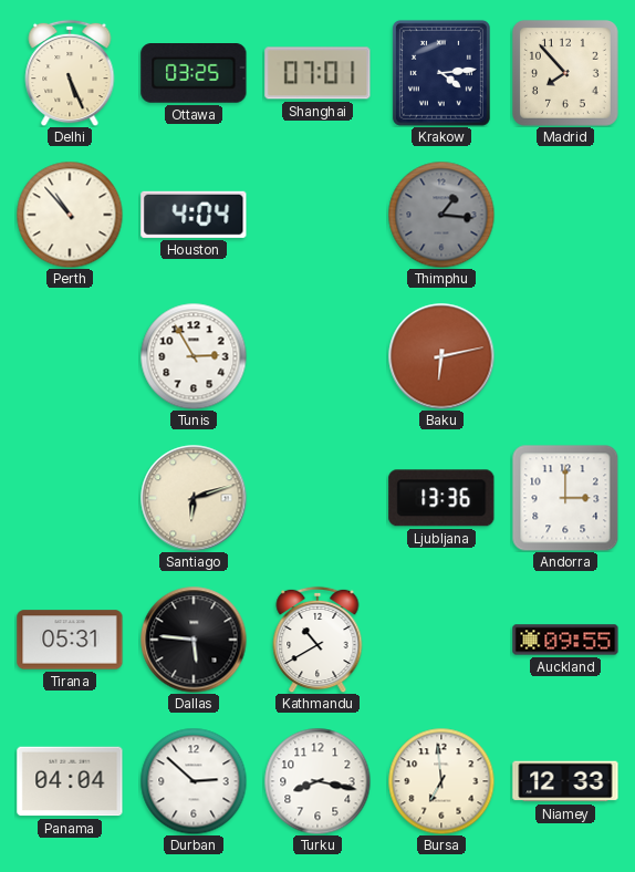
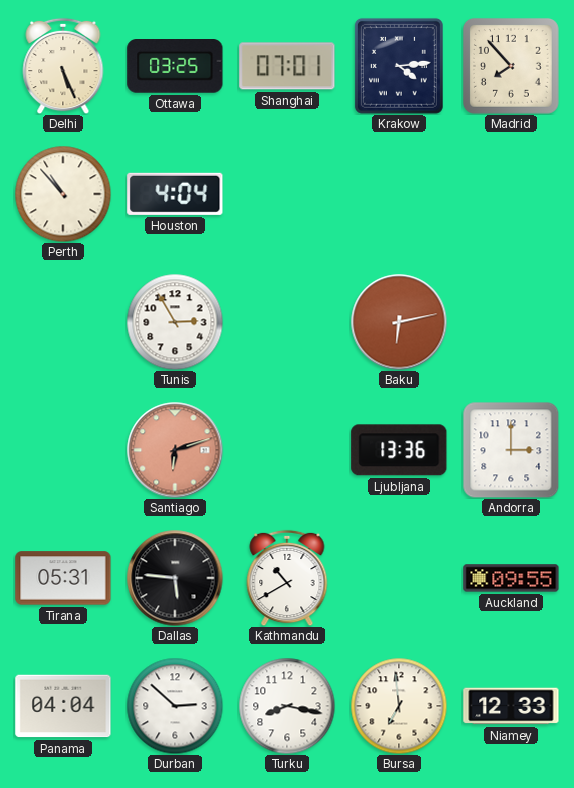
Thimphu: 1:16 -> none (441, 215)
Santiago dial: cream -> salmon (175, 450)
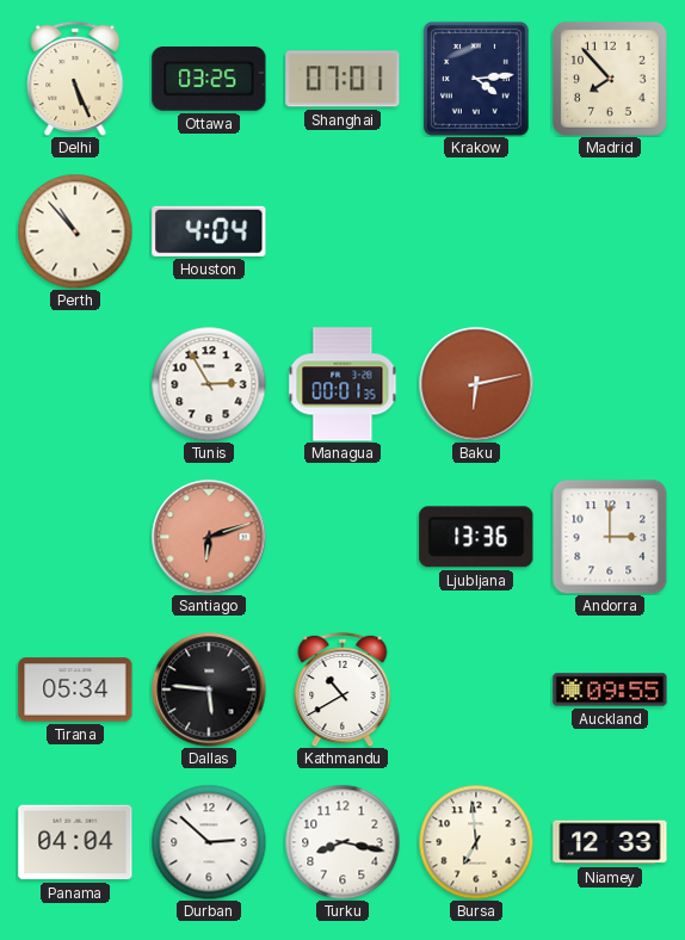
Managua: none -> 00:01 (342, 384)
Tirana: 05:31 -> 05:34 (75, 689)
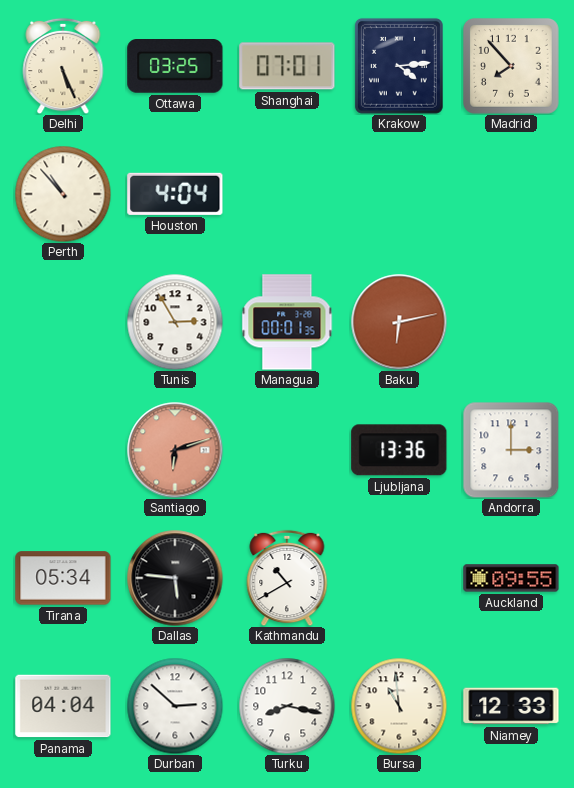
Bursa: 6:59 -> 10:59 (399, 706)
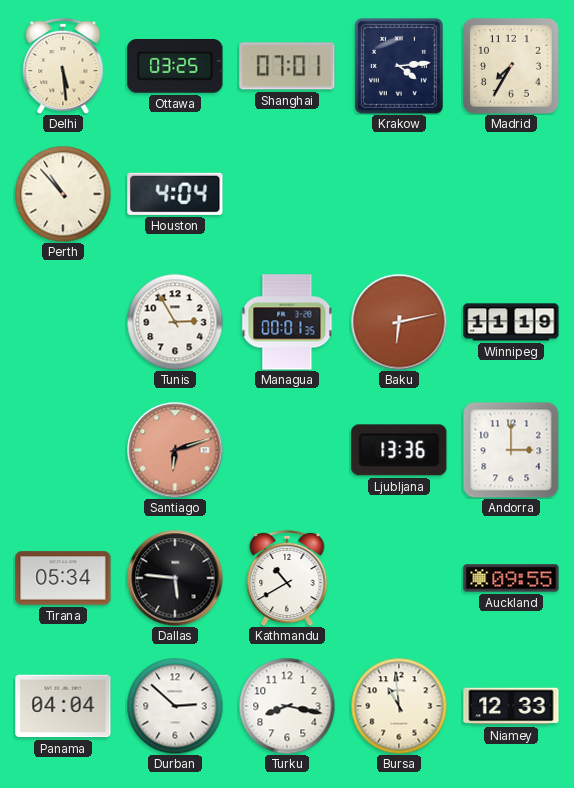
Delhi: 5:26 -> 5:29 (63, 66)
Madrid: 7:53 -> 7:35 (511, 66)
Winnipeg: none -> 11:19 (511, 322)
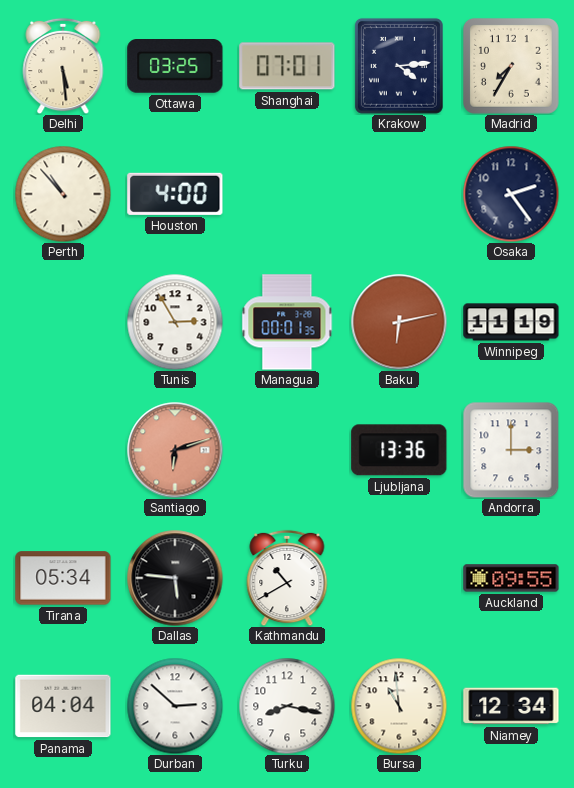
Houston: 4:04 -> 4:00 (175, 194)
Osaka: none -> 2:24 (511, 194)
Niamey: 12:33 -> 12:34 (511, 706)
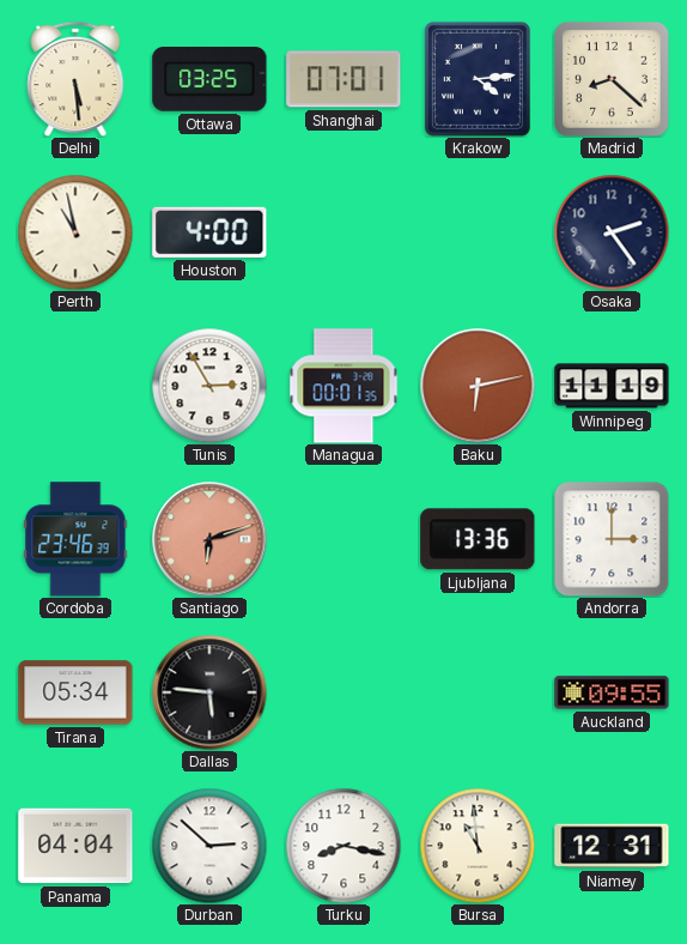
Madrid: 7:35 -> 8:22 (612, 79)
Perth: 10:53 -> 10:58 (75, 232)
Cordoba: none -> 23:46 (75, 539)
Kathmandu: 10:40 -> none (287, 578)
Niamey: 12:34 -> 12:31 (612, 846)
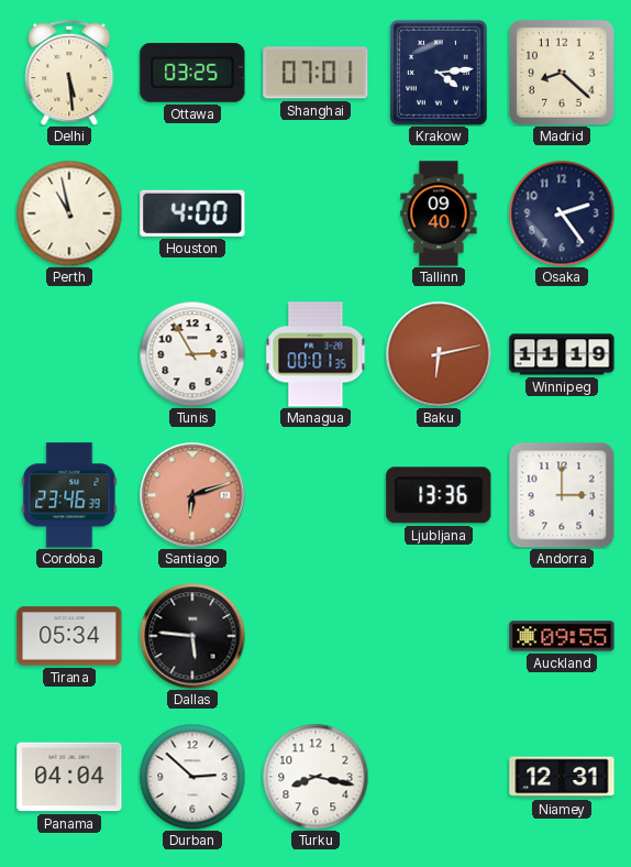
Tallinn: none -> 09:40 (439, 213)
Bursa: 10:59 -> none (478, 846)
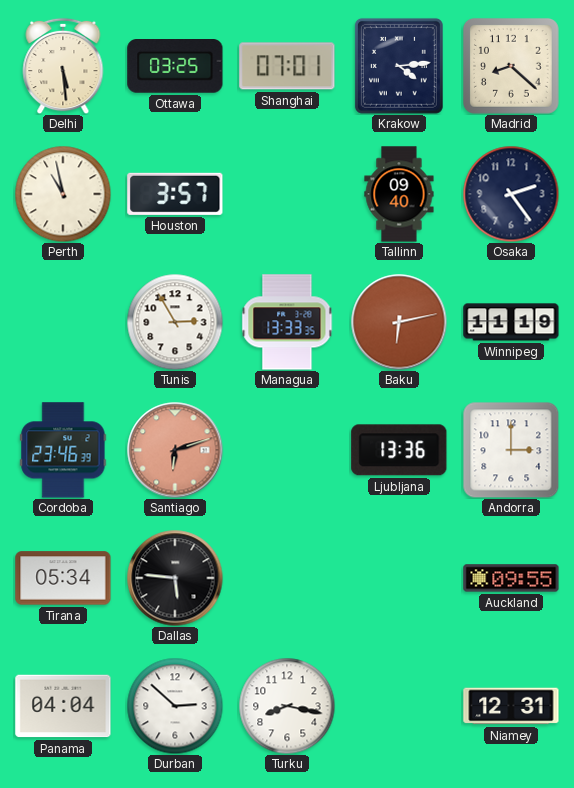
Houston: 4:00 -> 3:57 (175, 194)
Managua: 00:01 -> 13:33 (287, 322)
